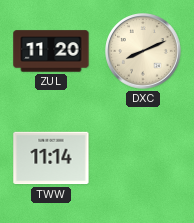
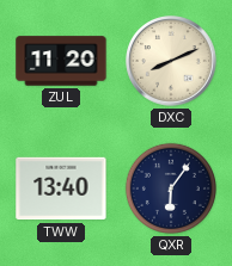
TWW: 11:14 -> 13:40 (61, 188)
QXR: none -> 6:06 (171, 188)
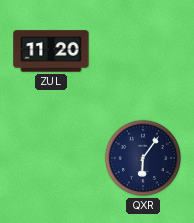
DXC: 8:11 -> none (171, 61)
TWW: 13:40 -> none (61, 188)
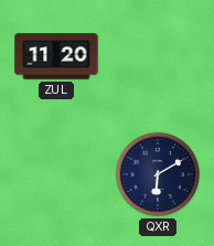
QXR: 6:06 -> 6:10 (158, 174)
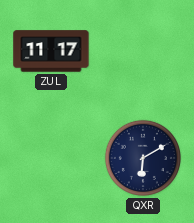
ZUL: 11:20 -> 11:17 (51, 51)
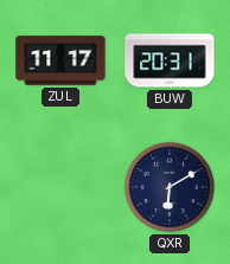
BUW: none -> 20:31 (170, 60)
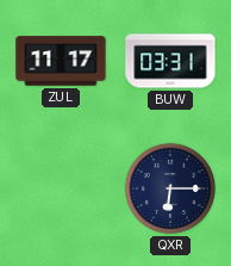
BUW: 20:31 -> 03:31 (170, 61)
QXR: 6:10 -> 6:15 (170, 188)
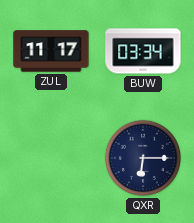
BUW: 03:31 -> 03:34 (143, 51)
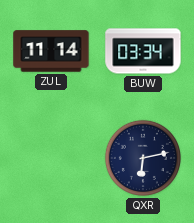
ZUL: 11:17 -> 11:14 (51, 51)
QXR: 6:15 -> 6:13 (143, 158)
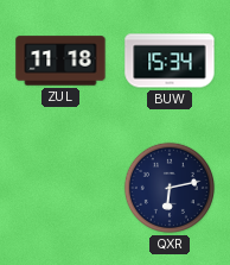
ZUL: 11:14 -> 11:18 (60, 61)
BUW: 03:34 -> 15:34 (170, 61)
